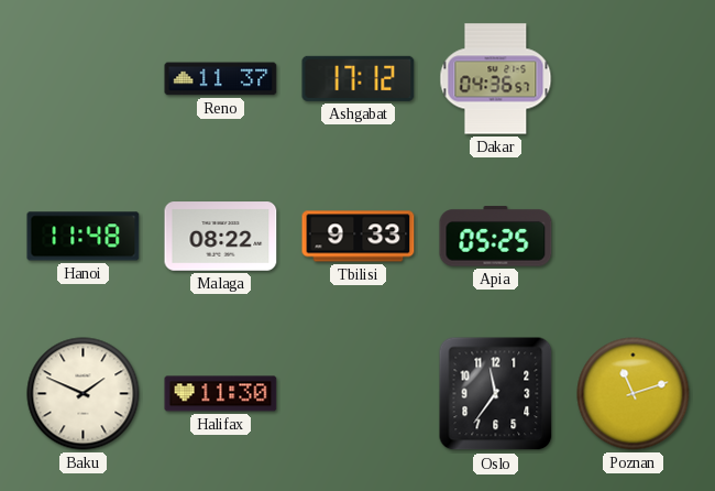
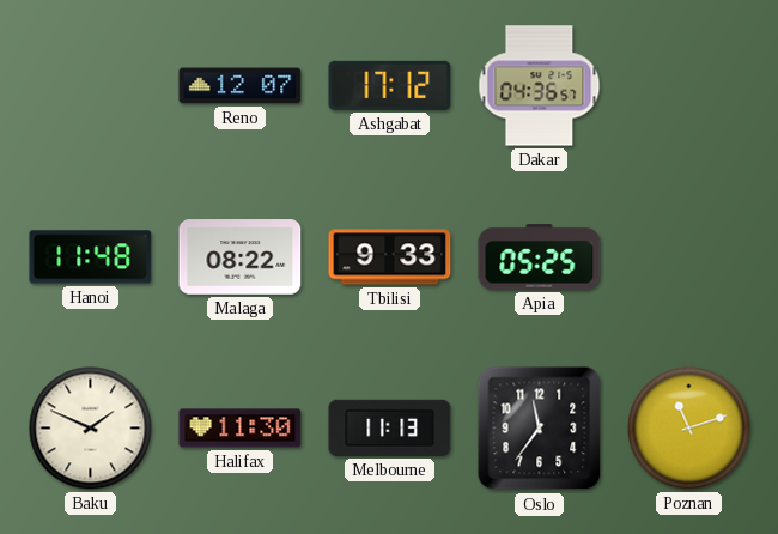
Reno: 11:37 -> 12:07 (241, 86)
Melbourne: none -> 11:13 (390, 427)
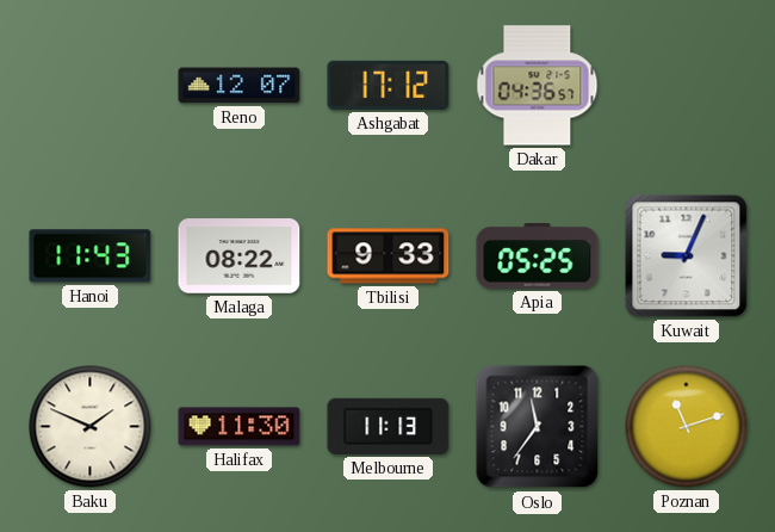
Hanoi: 11:48 -> 11:43 (91, 256)
Kuwait: none -> 9:04 (687, 256)
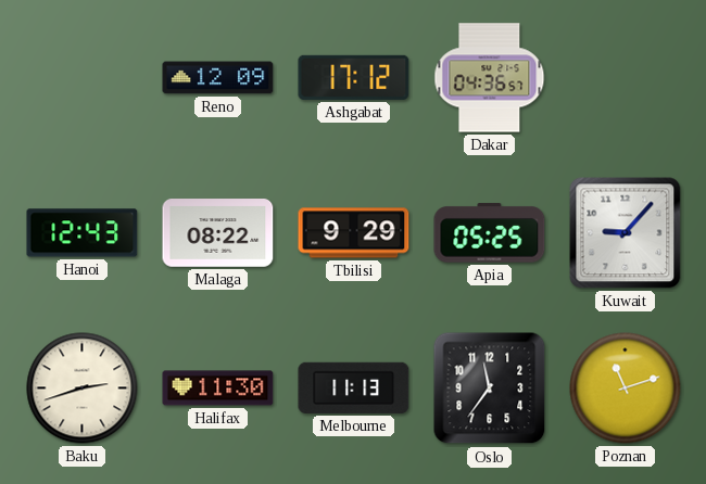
Reno: 12:07 -> 12:09 (218, 78)
Hanoi: 11:43 -> 12:43 (83, 233)
Tbilisi: 9:33 -> 9:29 (354, 233)
Kuwait: 9:04 -> 9:07 (626, 233)
Baku: 1:49 -> 2:42 (83, 389)
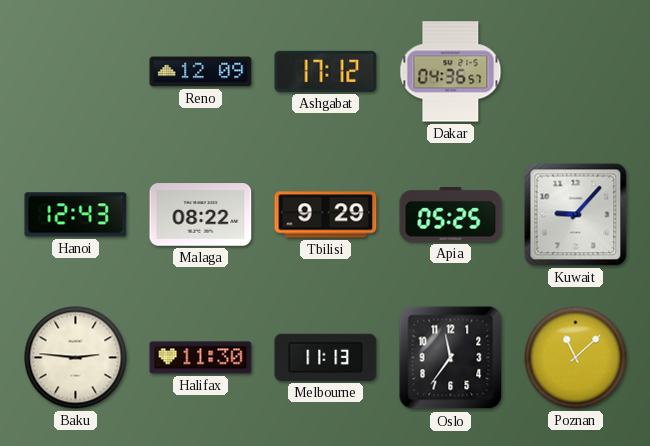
Baku: 2:42 -> 2:46 (76, 358)
Poznan: 11:12 -> 11:08 (576, 358)
